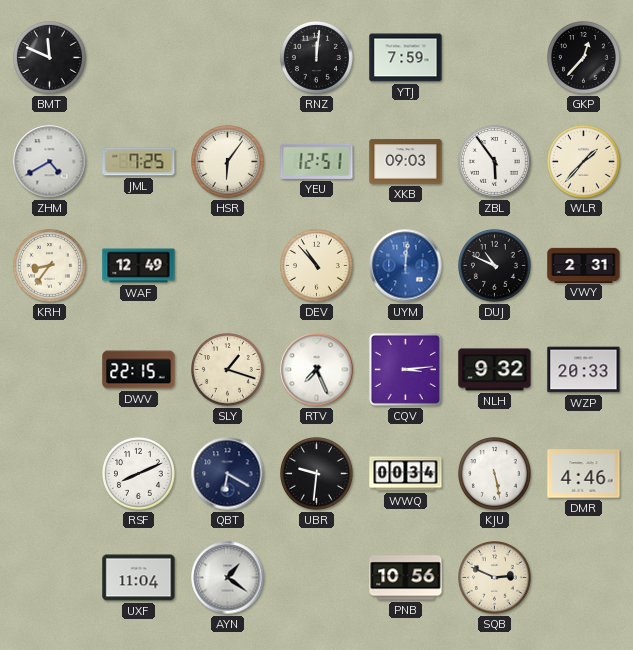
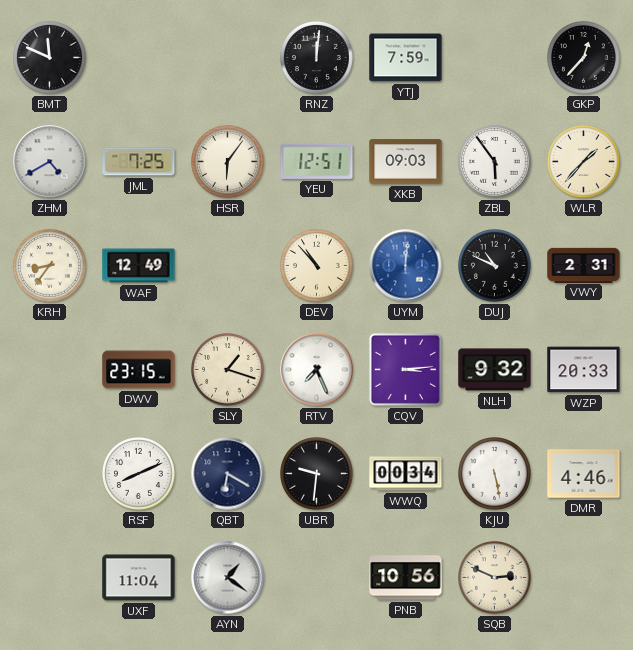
DWV: 22:15 -> 23:15 (139, 370)
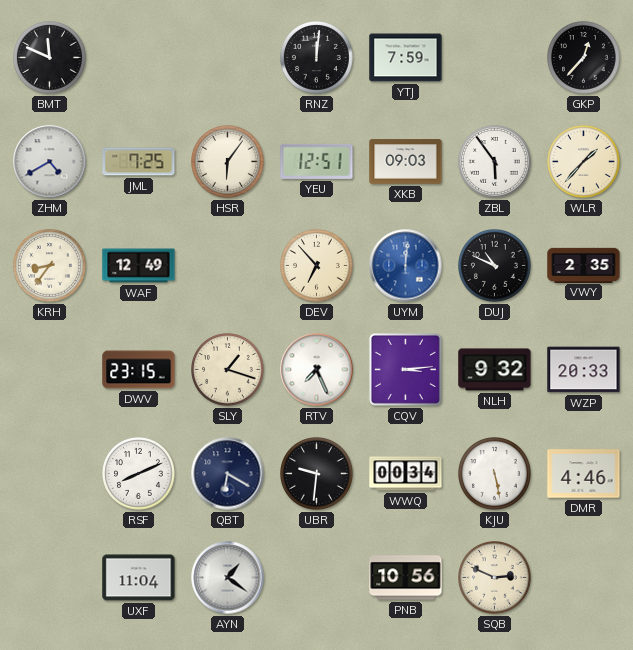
DEV: 10:53 -> 6:53 (317, 266)
VWY: 2:31 -> 2:35 (584, 265)
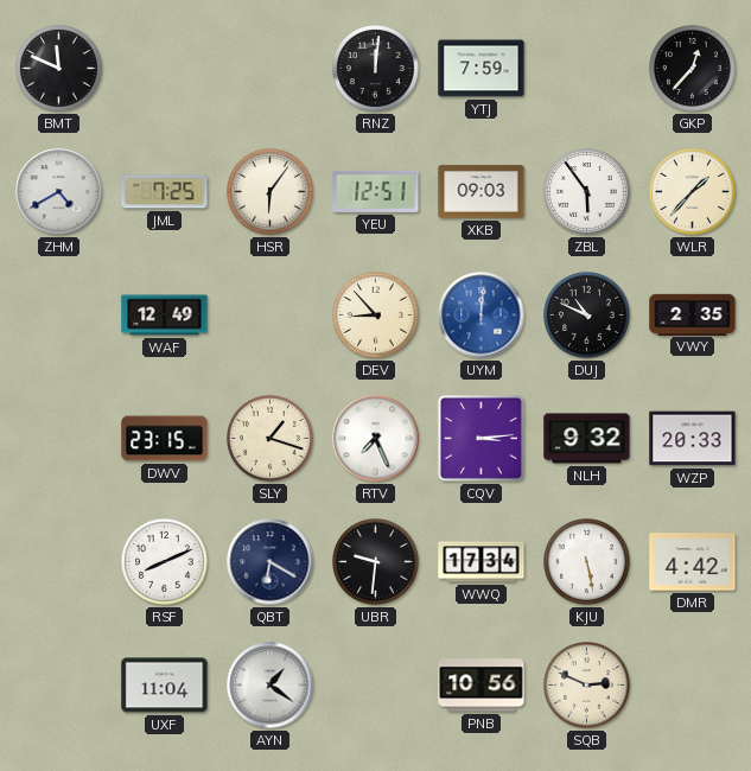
KRH: 8:36 -> none (50, 266)
DEV: 6:53 -> 8:53 (376, 316)
WWQ: 00:34 -> 17:34 (482, 562)
DMR: 4:46 -> 4:42 (693, 562)
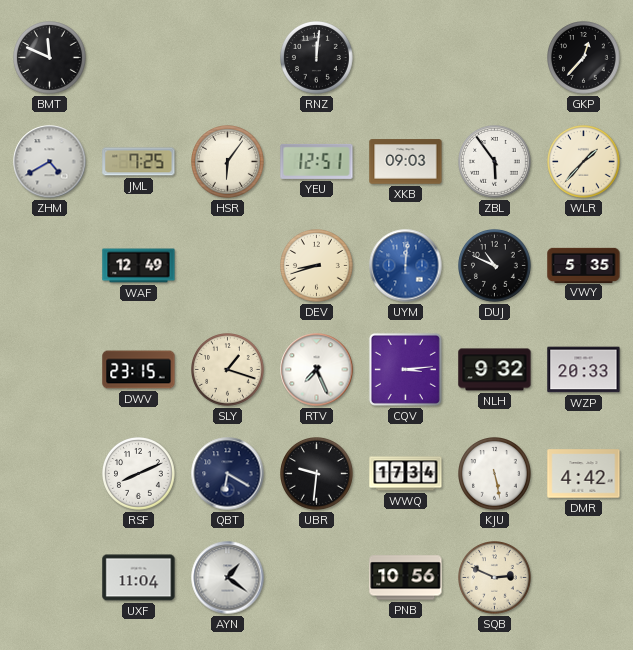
YTJ: 7:59 -> none (482, 69)
DEV: 8:53 -> 8:42 (317, 266)
VWY: 2:35 -> 5:35 (584, 265)
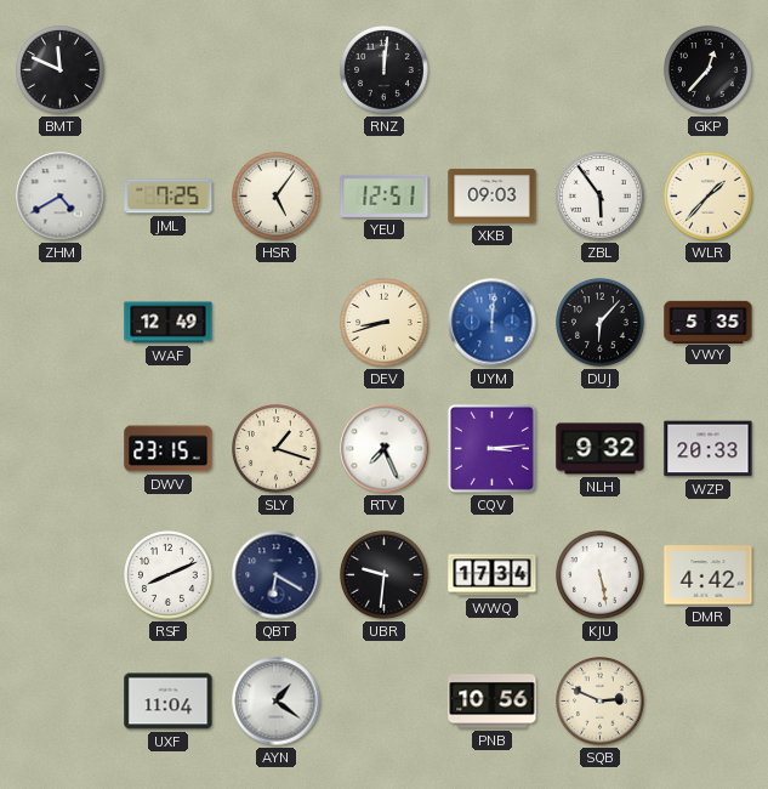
HSR: 6:06 -> 5:06 (277, 197)
DUJ: 10:49 -> 6:07 (601, 323)
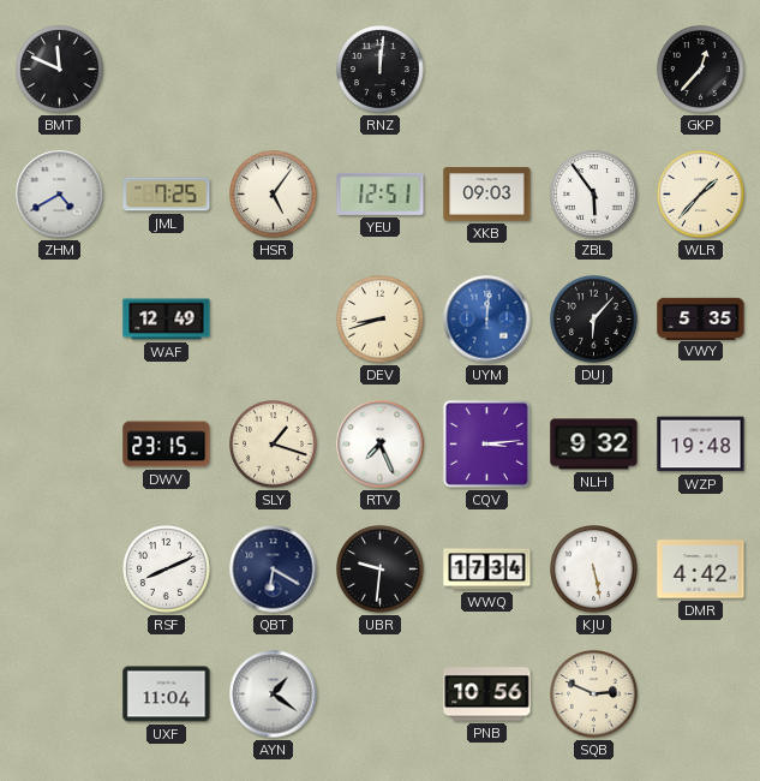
WZP: 20:33 -> 19:48 (701, 445)
